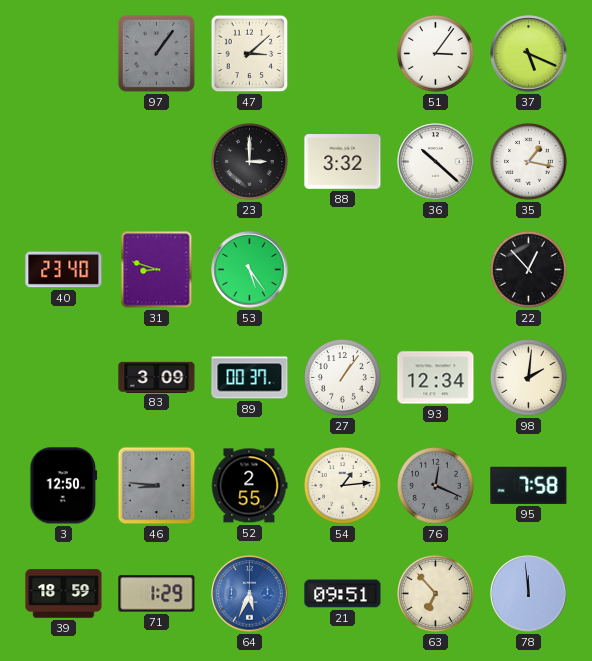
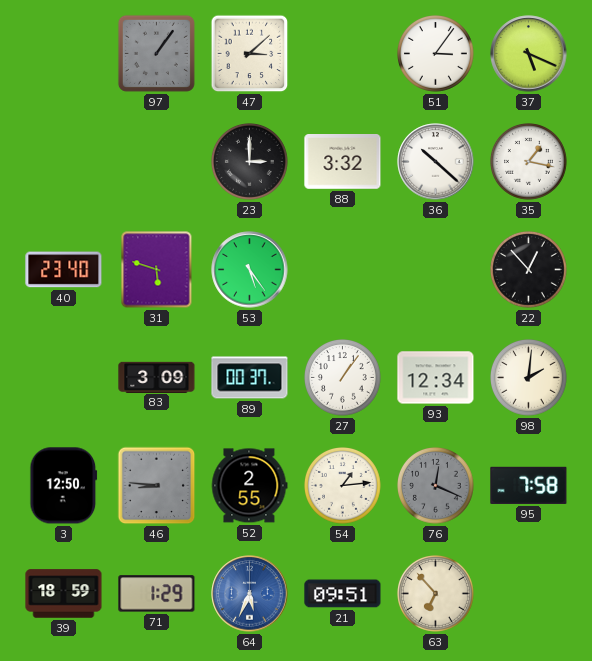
31: 8:48 -> 5:48 (157, 270)
78: 11:59 -> none (529, 594)
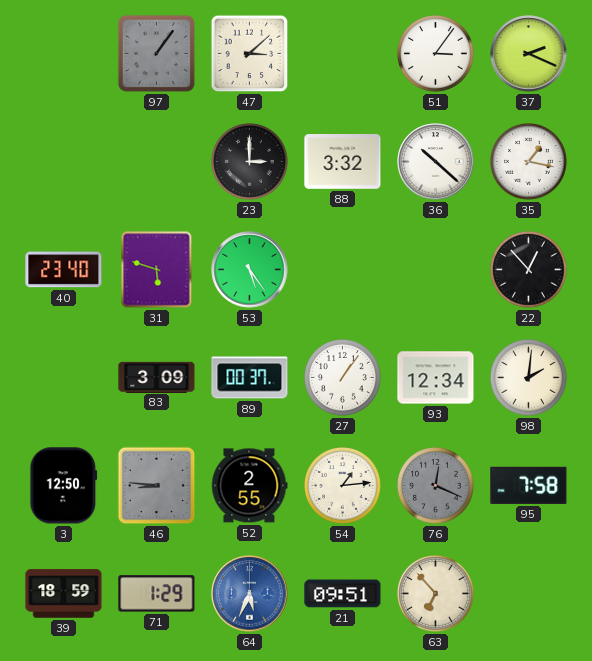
37: 5:19 -> 2:19 (529, 54)
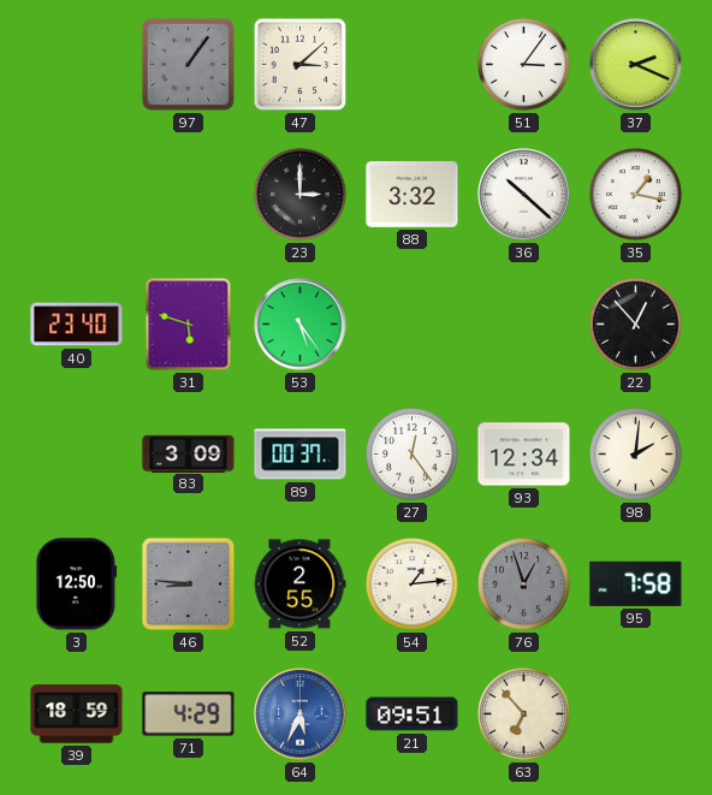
27: 1:06 -> 12:24 (413, 455)
76: 12:19 -> 12:57 (524, 585)
71: 1:29 -> 4:29 (189, 714)
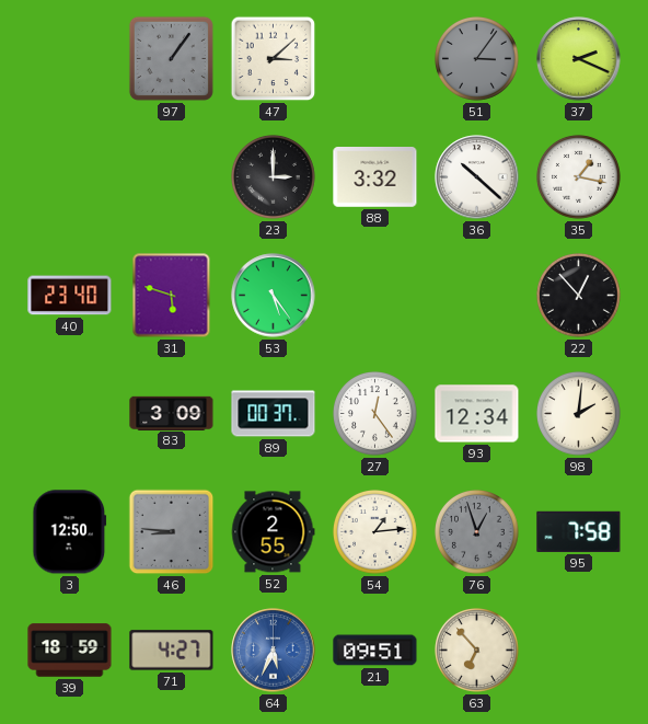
51 dial: white -> grey (477, 59)
71: 4:29 -> 4:27 (172, 651)
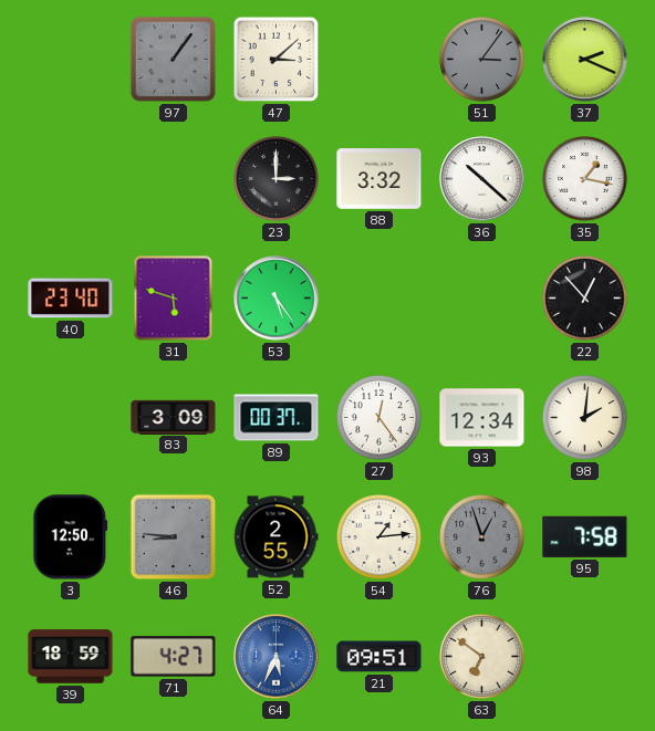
63: 6:53 -> 6:51 (482, 657)
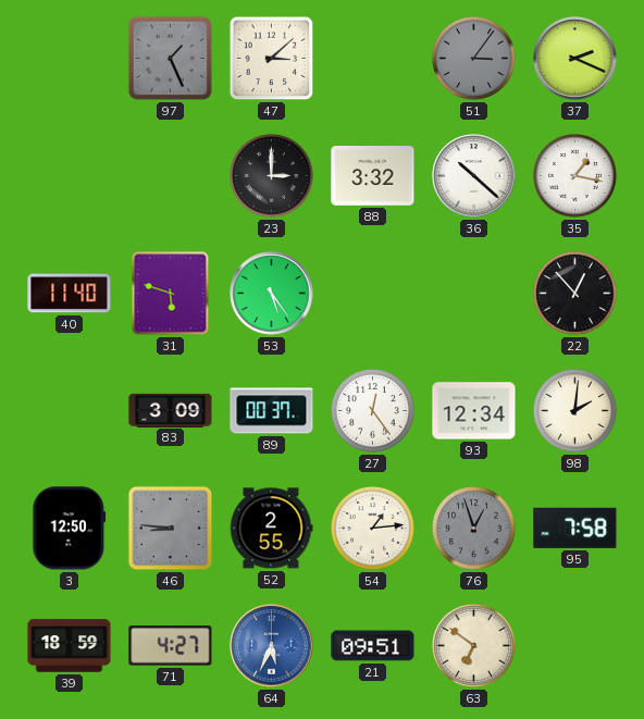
97: 1:06 -> 1:26 (170, 58)
40: 23:40 -> 11:40 (70, 294)
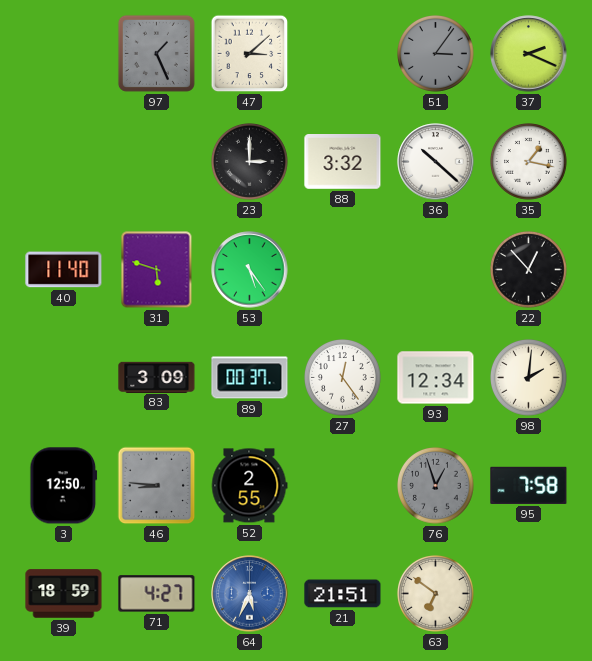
54: 1:14 -> none (373, 529)
21: 09:51 -> 21:51 (343, 594)
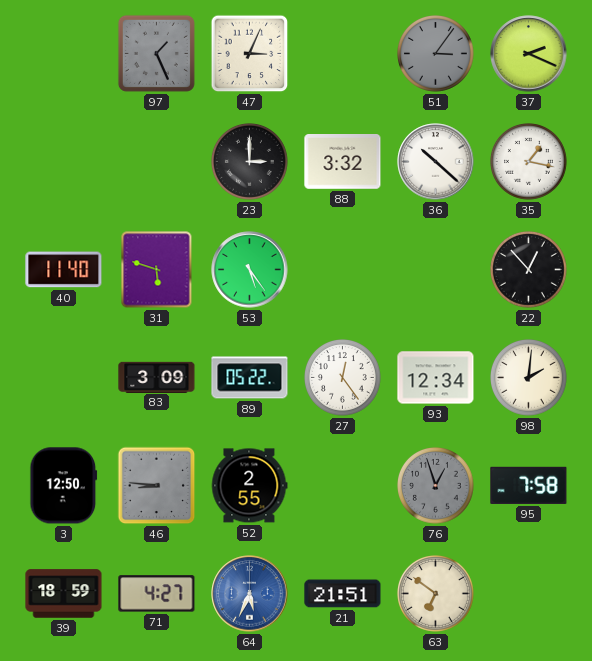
47: 3:08 -> 3:04 (250, 54)
89: 00:37 -> 05:22 (250, 378)
